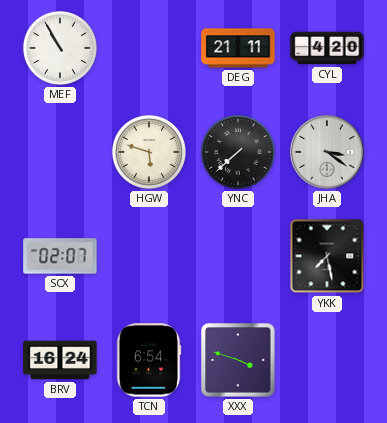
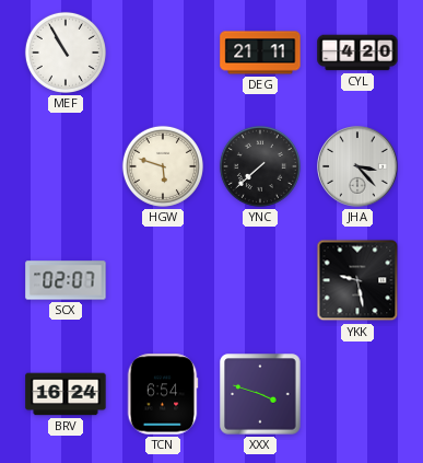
JHA: 3:21 -> 3:23 (357, 166)
YKK: 7:28 -> 9:28 (357, 280)
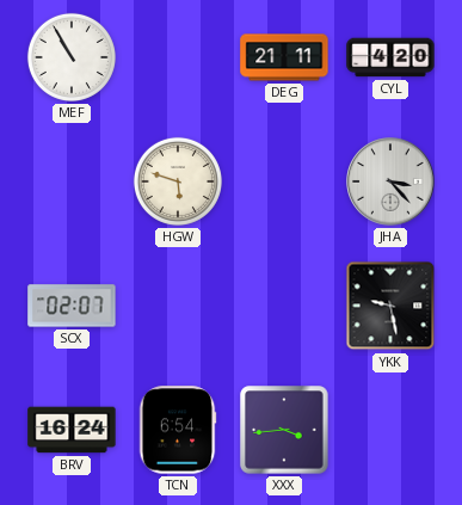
YNC: 7:38 -> none (260, 166)
XXX: 3:48 -> 3:44 (284, 430)
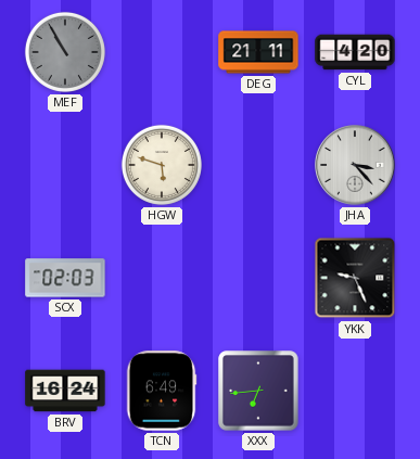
MEF dial: white -> grey (65, 52)
SCX: 02:07 -> 02:03 (65, 278)
YKK: 9:28 -> 9:26 (355, 278)
TCN: 6:54 -> 6:49 (162, 391)
XXX: 3:44 -> 6:44 (258, 391)
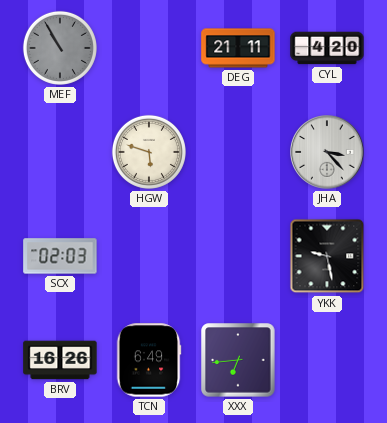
YKK: 9:26 -> 9:28 (327, 256)
BRV: 16:24 -> 16:26 (60, 360)
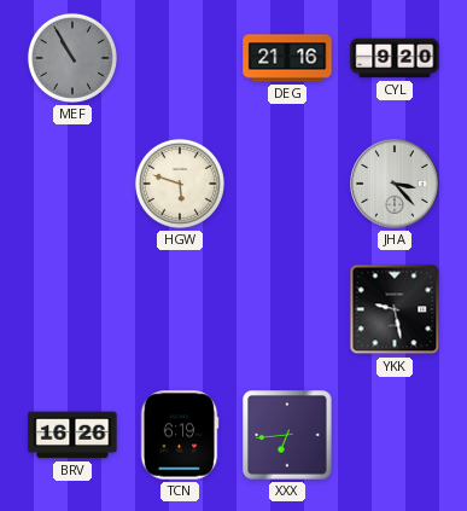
DEG: 21:11 -> 21:16 (287, 58)
CYL: 4:20 -> 9:20 (395, 58)
SCX: 02:03 -> none (60, 256)
TCN: 6:49 -> 6:19 (180, 435)
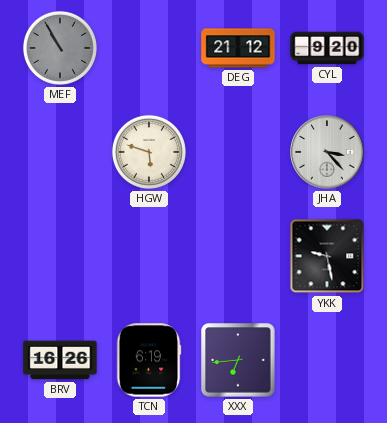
DEG: 21:16 -> 21:12 (238, 48)
